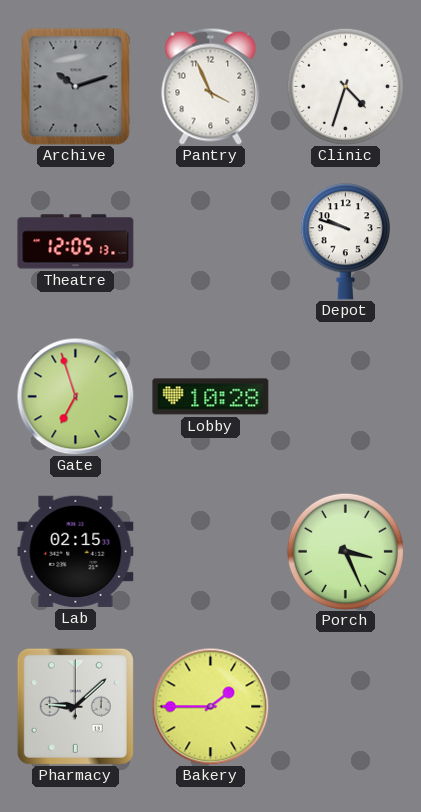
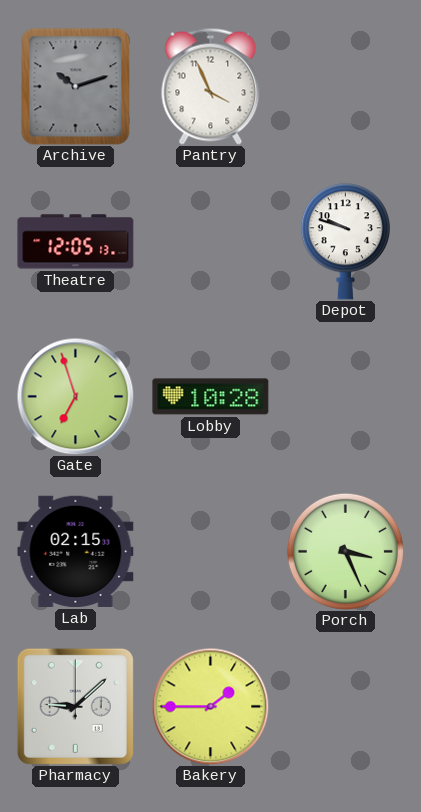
Clinic: 4:33 -> none (345, 86)
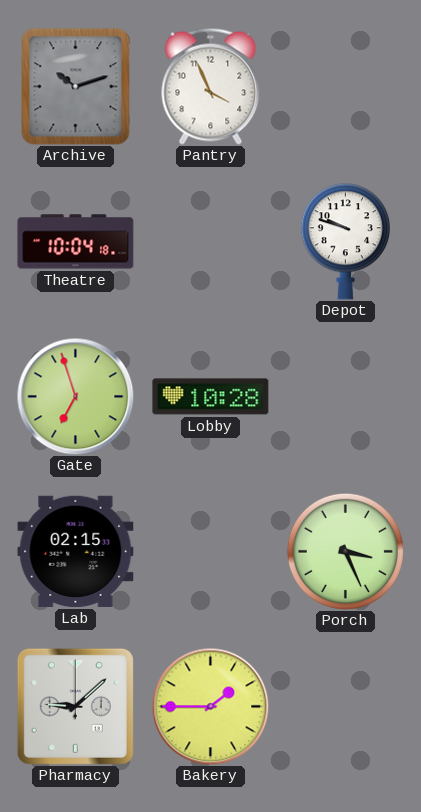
Theatre: 12:05 -> 10:04 (76, 242)
